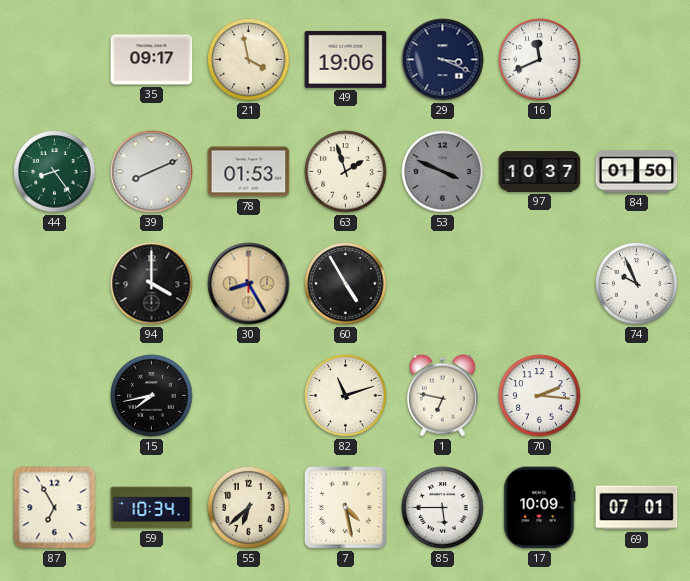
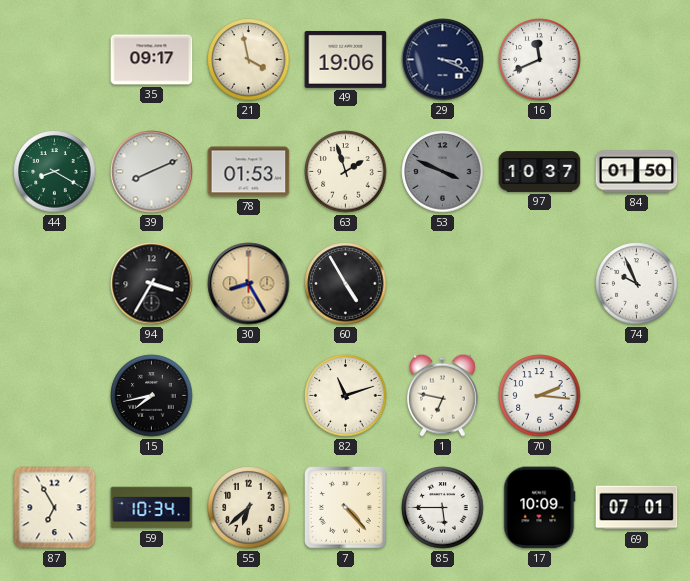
44: 8:24 -> 8:20 (55, 172)
94: 4:00 -> 3:35 (152, 284)
7: 4:28 -> 4:23 (346, 508)
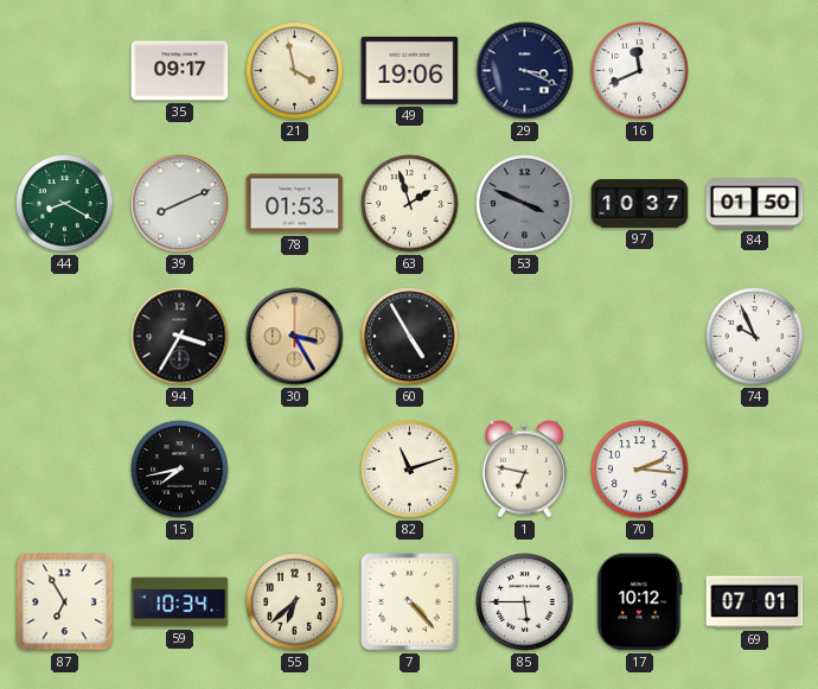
30: 8:25 -> 3:25 (295, 337)
17: 10:09 -> 10:12 (640, 602)
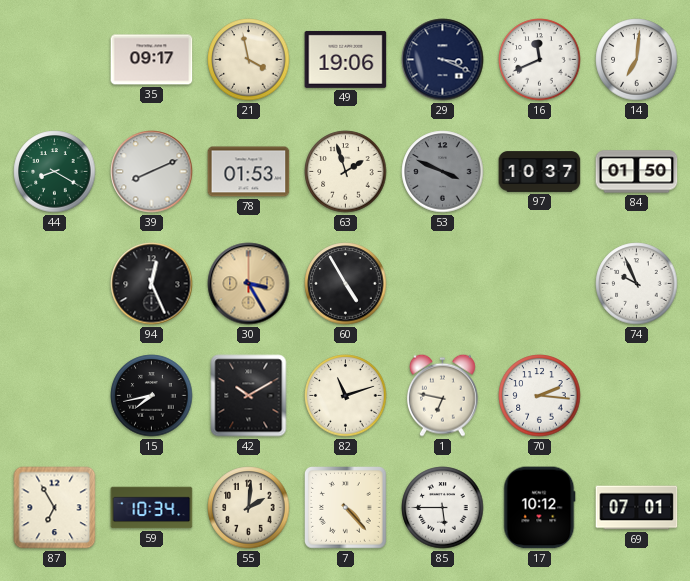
14: none -> 7:01 (637, 60)
94: 3:35 -> 12:26 (152, 284)
42: none -> 10:10 (249, 396)
55: 6:38 -> 2:01 (249, 508)
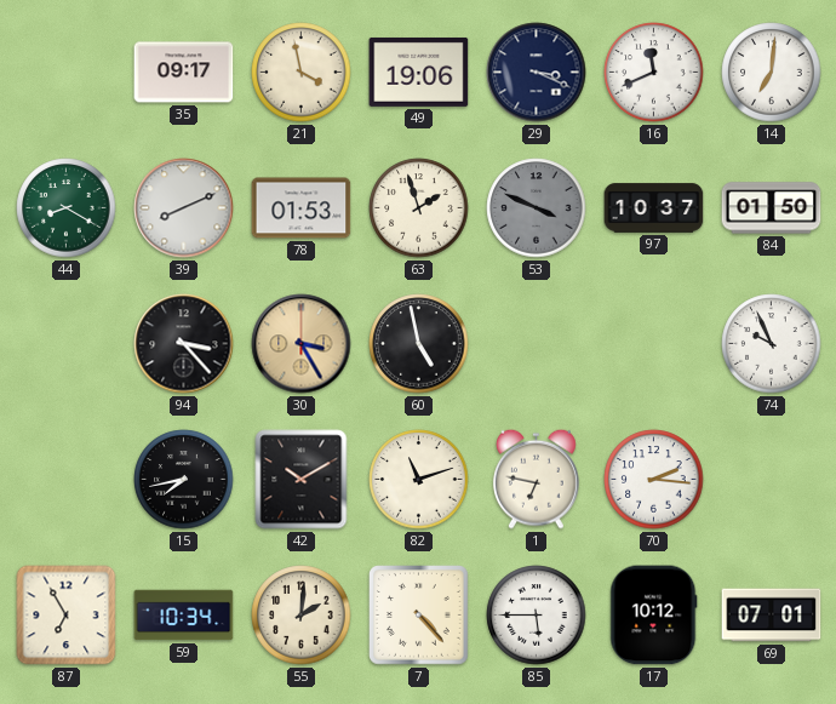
94: 12:26 -> 3:23 (184, 344)
60: 4:55 -> 4:58 (419, 344)
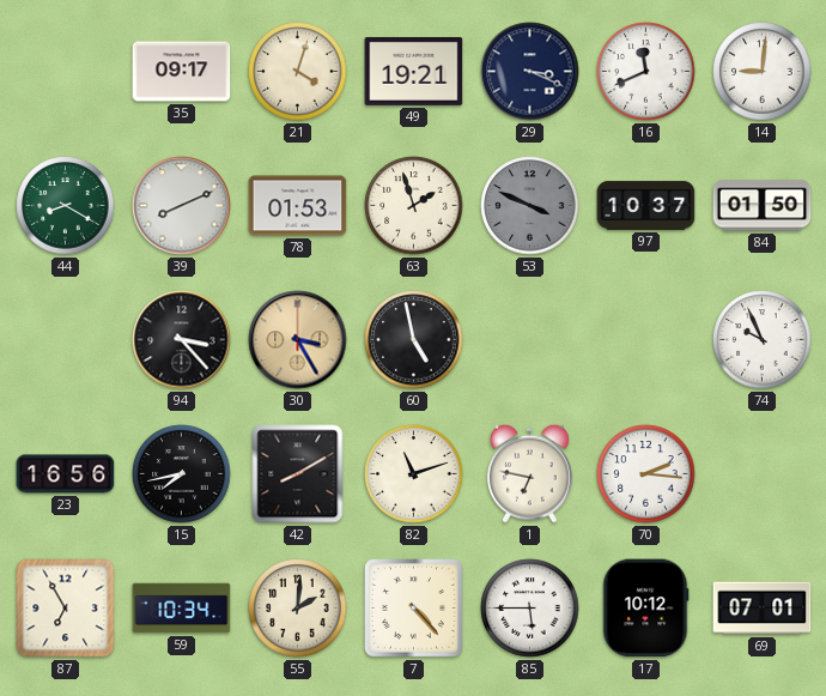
21: 3:58 -> 4:03 (298, 72)
49: 19:06 -> 19:21 (414, 71)
14: 7:01 -> 9:01 (763, 72)
23: none -> 16:56 (66, 474)
42: 10:10 -> 8:10 (298, 474)
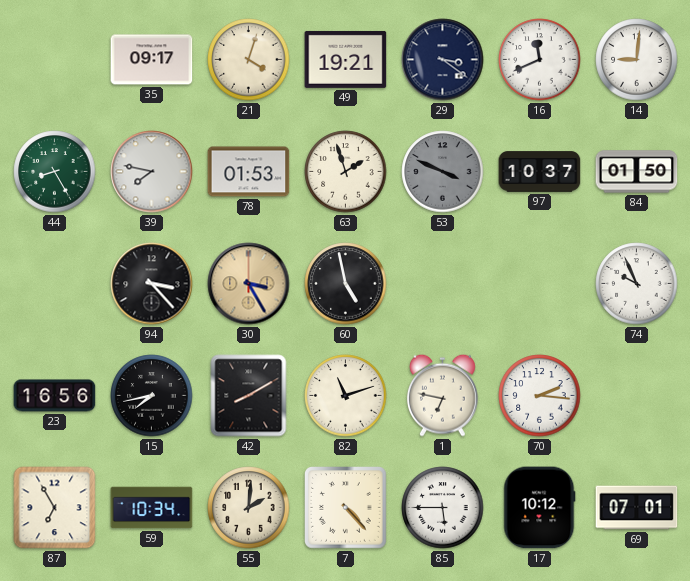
29: 3:19 -> 3:21 (443, 60)
44: 8:20 -> 8:25 (55, 172)
39: 8:11 -> 7:47 (152, 172)
